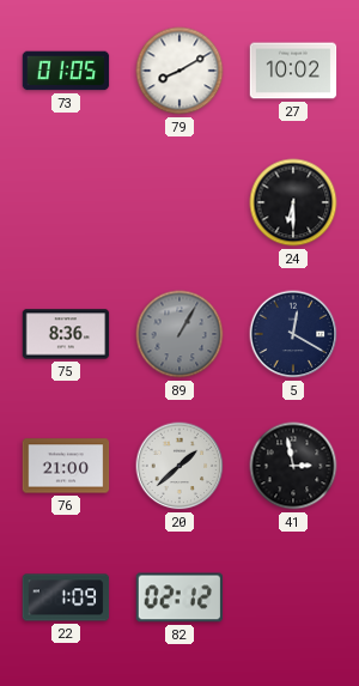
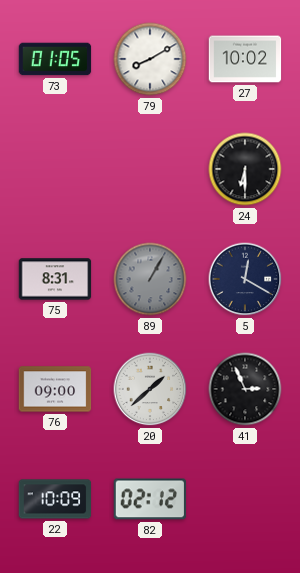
75: 8:36 -> 8:31 (55, 279)
76: 21:00 -> 09:00 (55, 389)
41: 2:58 -> 2:56 (245, 389)
22: 1:09 -> 10:09 (55, 499)
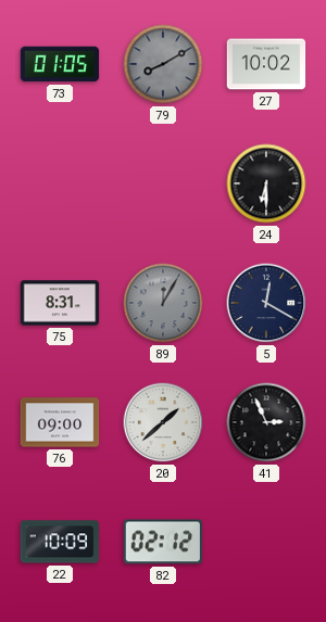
79 dial: white -> grey (163, 64)
89: 1:05 -> 12:05 (163, 303)
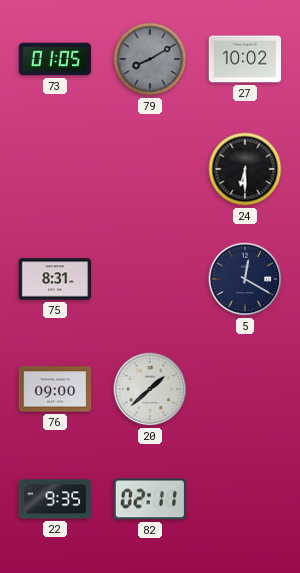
89: 12:05 -> none (163, 303)
41: 2:56 -> none (266, 422)
22: 10:09 -> 9:35 (55, 499)
82: 02:12 -> 02:11 (150, 499)
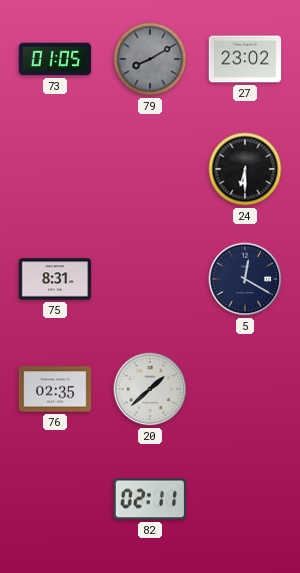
27: 10:02 -> 23:02 (245, 59)
76: 09:00 -> 02:35 (55, 389)
22: 9:35 -> none (55, 499)
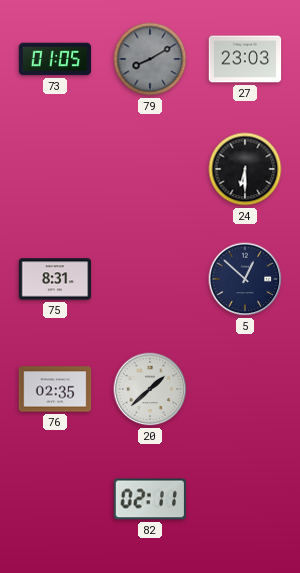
27: 23:02 -> 23:03 (245, 59)
5: 12:20 -> 12:52 (245, 279)
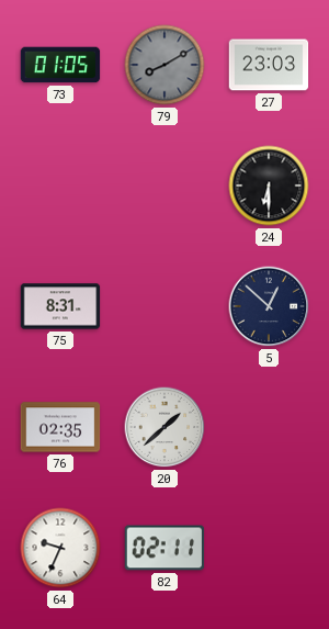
64: none -> 9:34 (60, 548)
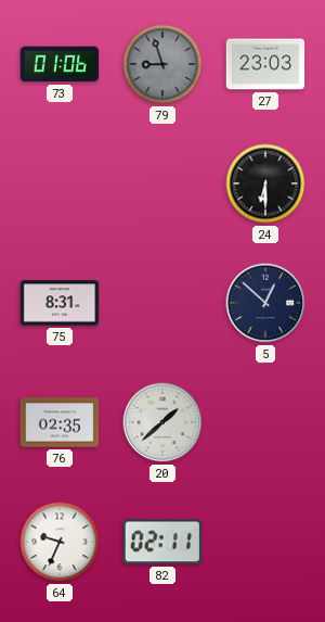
73: 01:05 -> 01:06 (60, 64)
79: 8:10 -> 8:57 (162, 64)
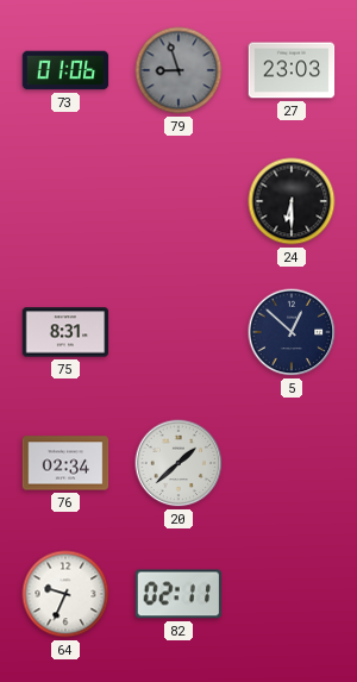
76: 02:35 -> 02:34 (65, 463)
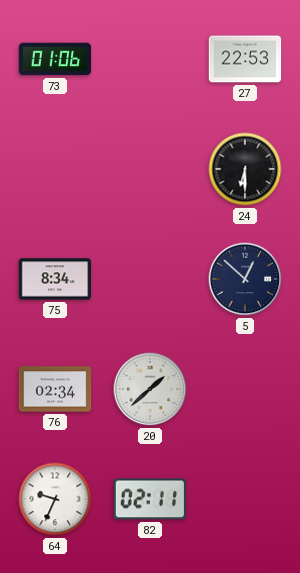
79: 8:57 -> none (178, 70)
27: 23:03 -> 22:53 (245, 59)
75: 8:31 -> 8:34 (55, 279)
